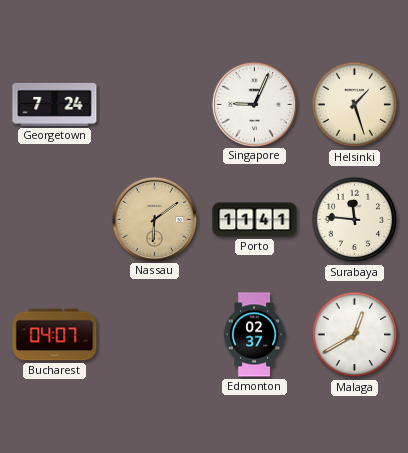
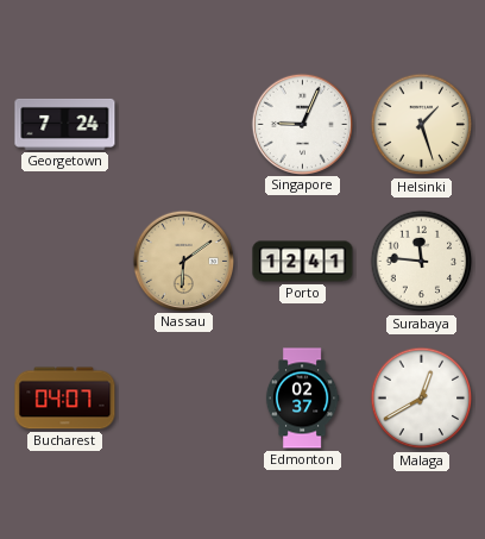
Porto: 11:41 -> 12:41 (303, 262)
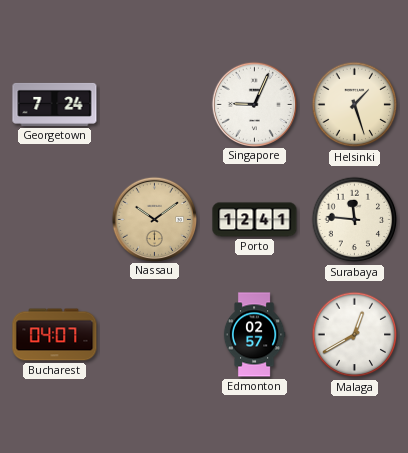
Nassau: 6:09 -> 10:09 (154, 219)
Edmonton: 02:37 -> 02:57 (254, 335)
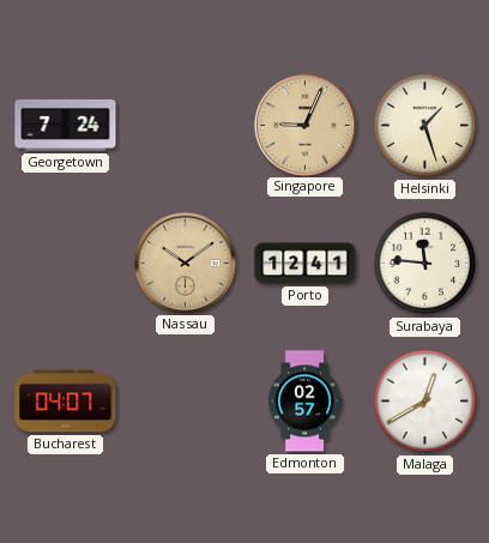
Singapore dial: white -> champagne (304, 125)
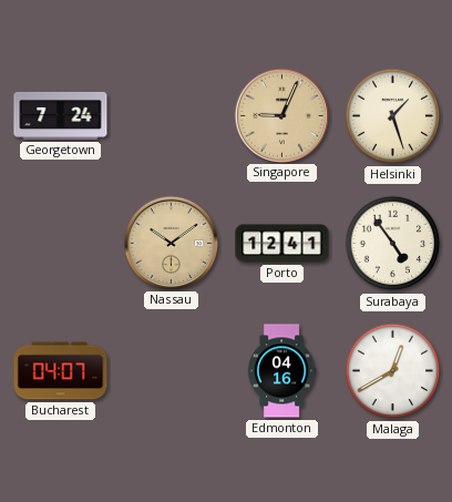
Surabaya: 11:46 -> 4:54 (393, 244)
Edmonton: 02:57 -> 04:16 (281, 371)
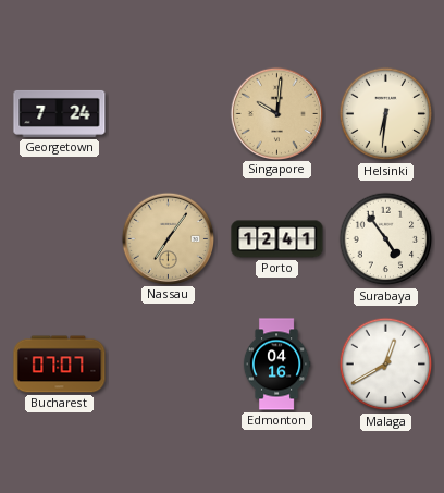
Singapore: 9:04 -> 10:01 (276, 113)
Helsinki: 1:27 -> 6:31 (386, 114)
Nassau: 10:09 -> 7:06 (168, 238)
Bucharest: 04:07 -> 07:07 (60, 365)
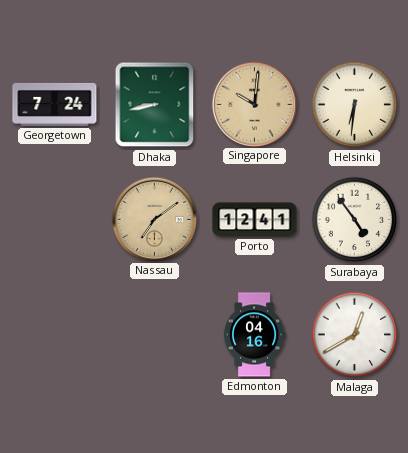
Dhaka: none -> 8:43 (155, 105)
Nassau: 7:06 -> 7:09 (154, 219)
Bucharest: 07:07 -> none (60, 365)
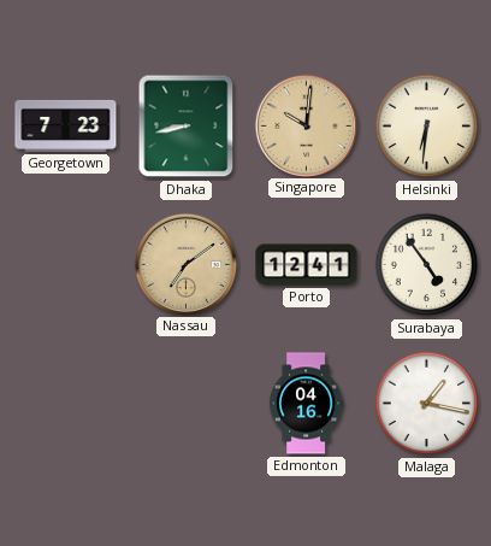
Georgetown: 7:24 -> 7:23 (66, 125)
Malaga: 12:40 -> 1:17 (427, 404)
